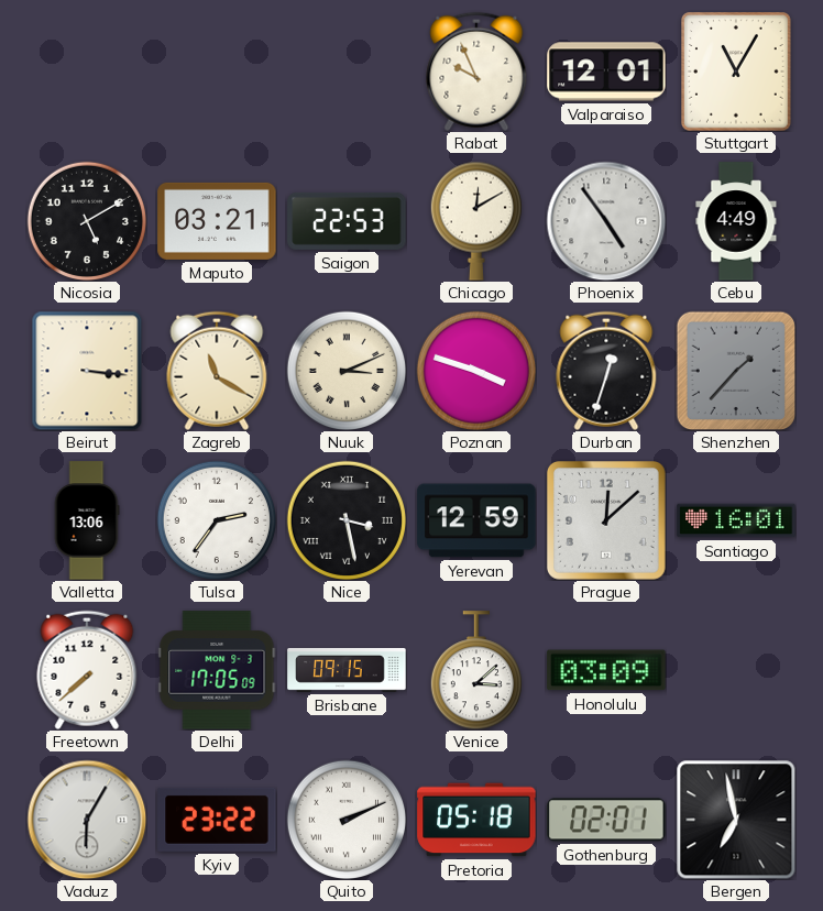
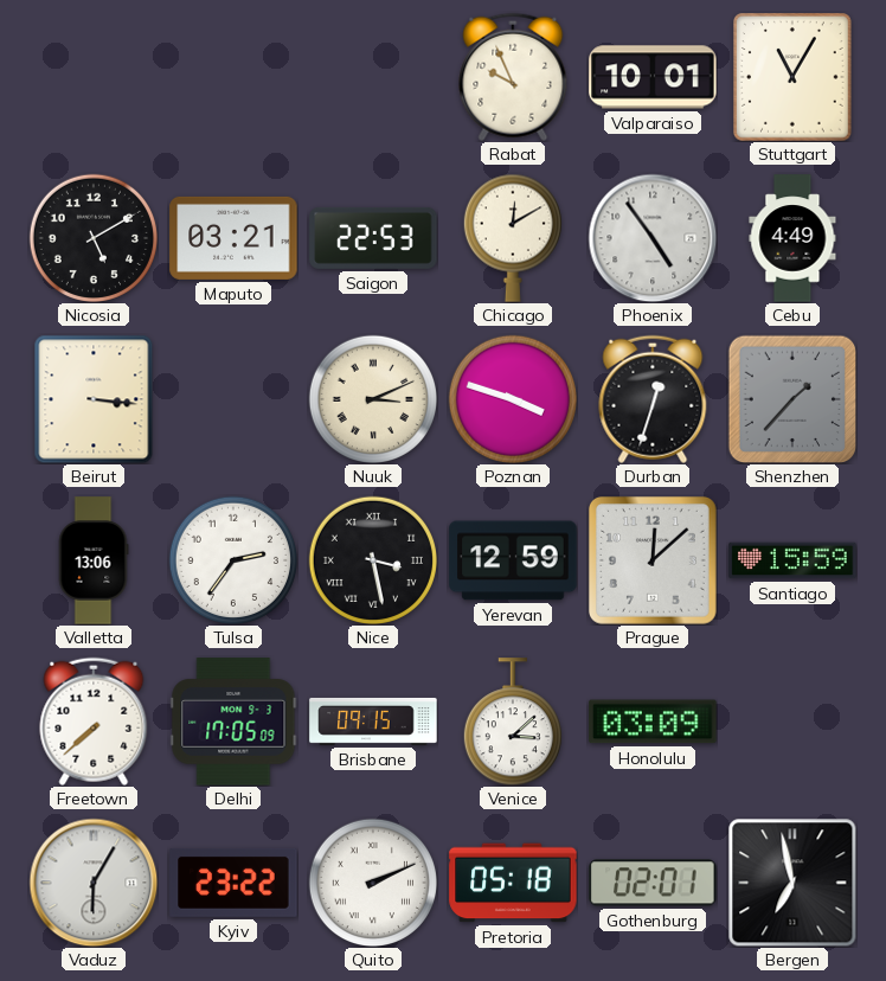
Valparaiso: 12:01 -> 10:01 (653, 77)
Zagreb: 11:20 -> none (217, 371)
Santiago: 16:01 -> 15:59 (792, 560)
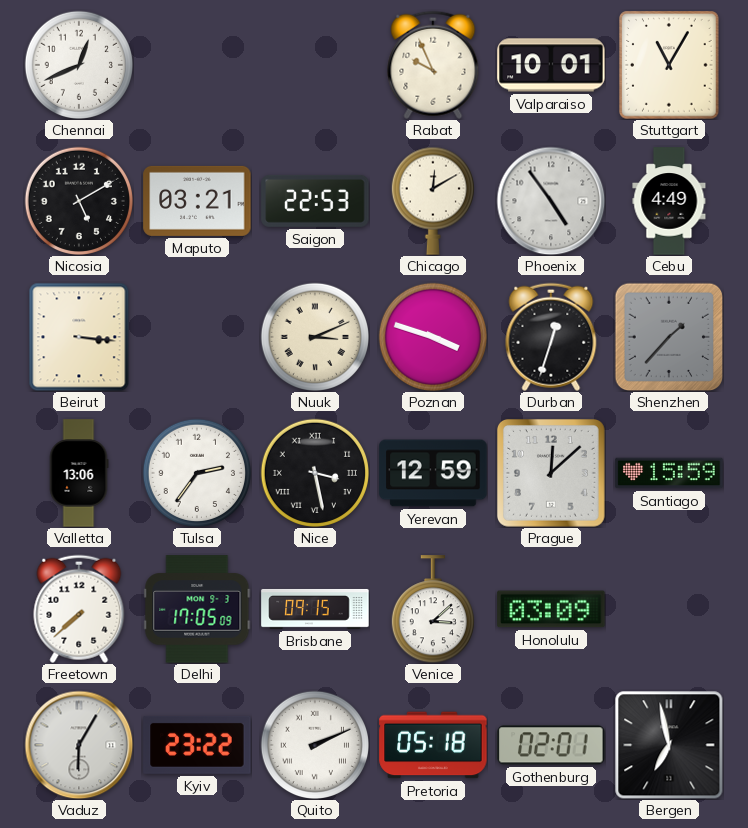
Chennai: none -> 12:41 (78, 64)
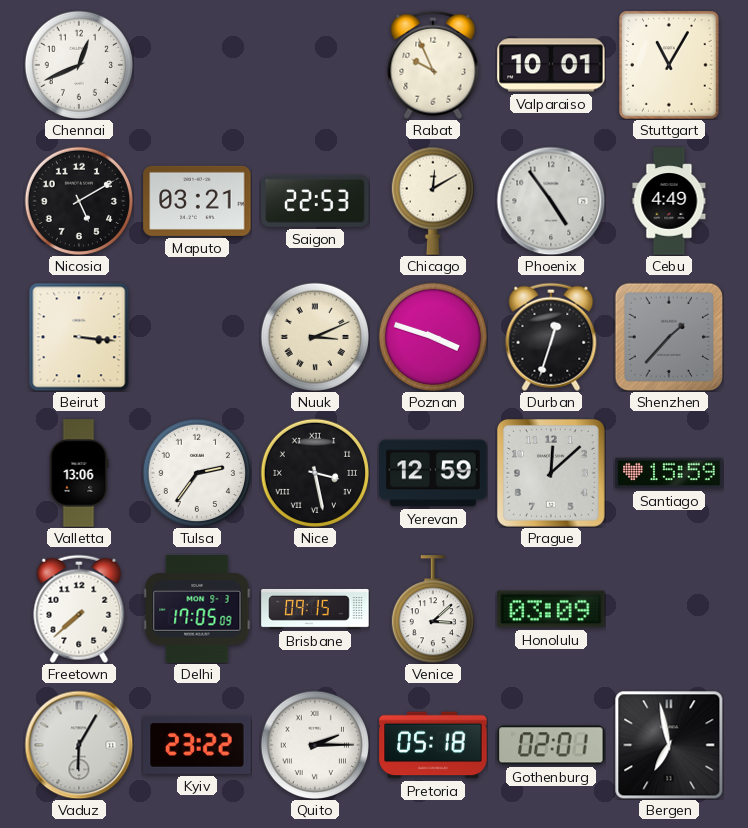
Quito: 2:11 -> 2:15 (314, 744)
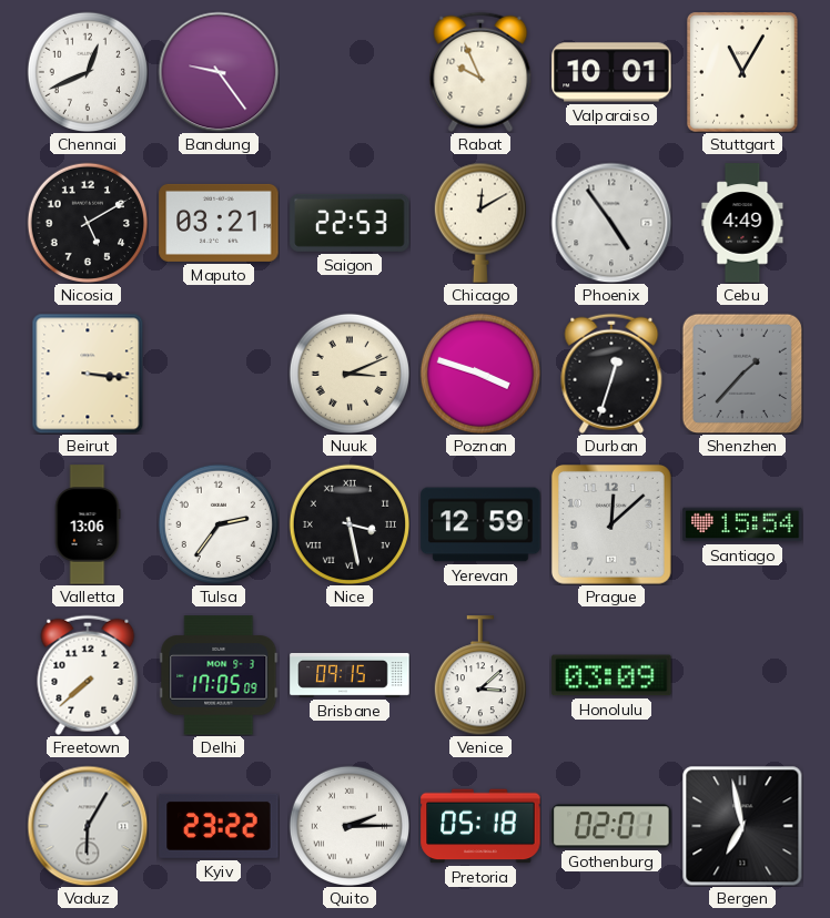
Bandung: none -> 9:24 (219, 72)
Santiago: 15:59 -> 15:54 (742, 524)
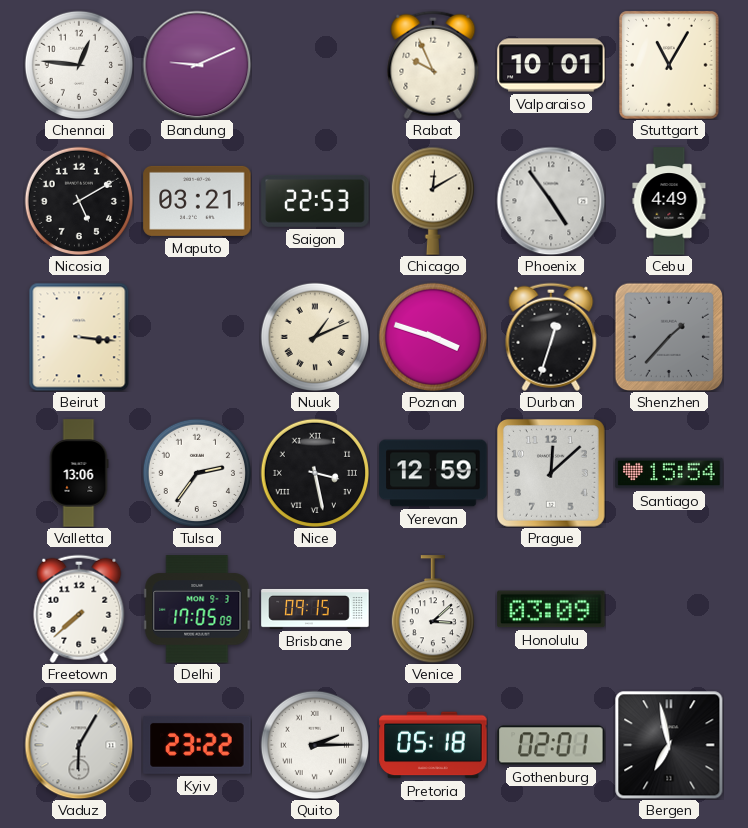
Chennai: 12:41 -> 12:46 (78, 64)
Bandung: 9:24 -> 9:11 (197, 65)
Nuuk: 3:11 -> 1:11 (314, 336)
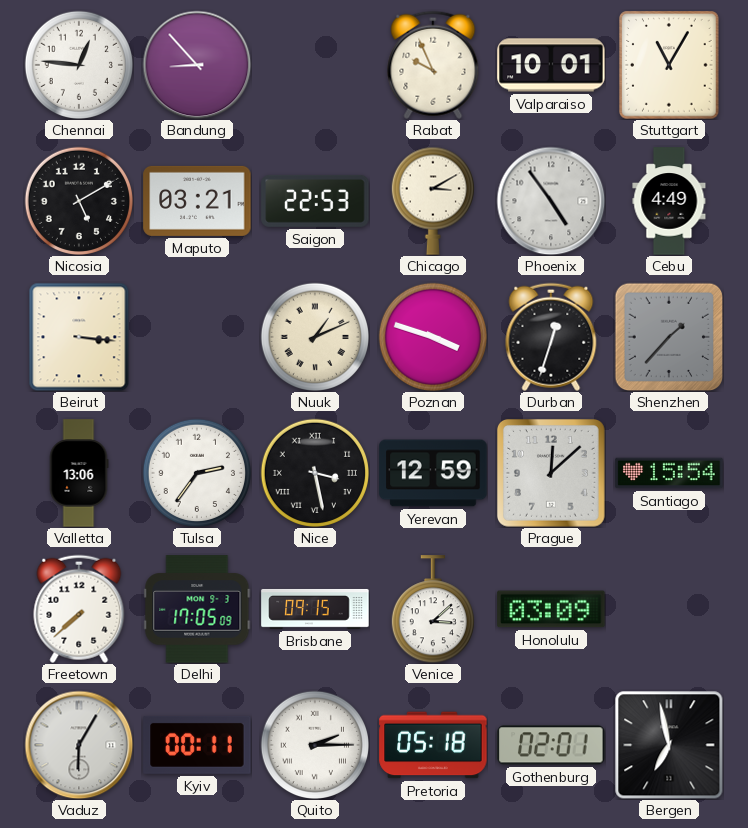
Bandung: 9:11 -> 8:53 (197, 65)
Chicago: 12:10 -> 3:10 (433, 201)
Kyiv: 23:22 -> 00:11 (197, 745)
